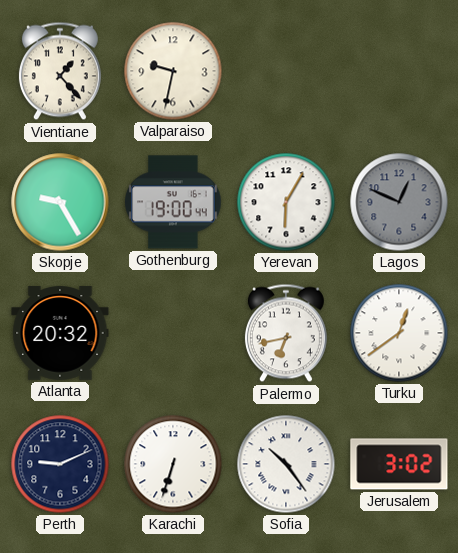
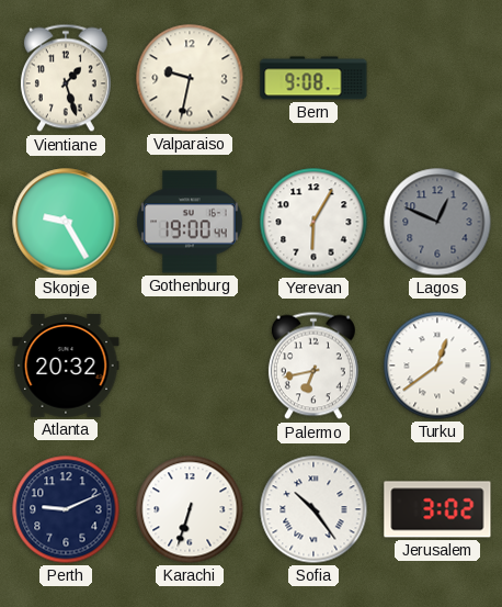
Vientiane: 1:23 -> 1:27 (66, 78)
Bern: none -> 9:08 (313, 78)
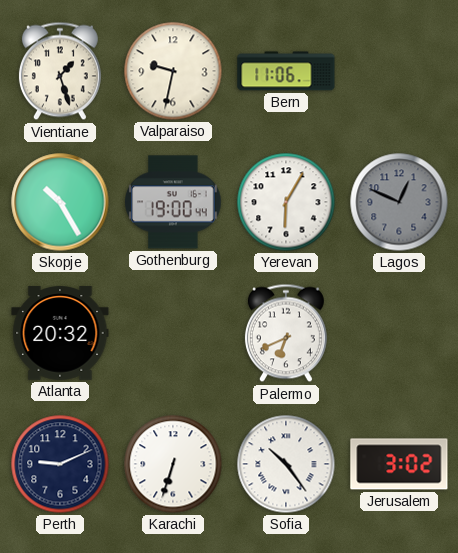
Bern: 9:08 -> 11:06 (286, 71)
Skopje: 9:25 -> 10:25 (60, 202)
Palermo: 6:43 -> 6:41 (286, 333)
Turku: 12:39 -> none (437, 366)
